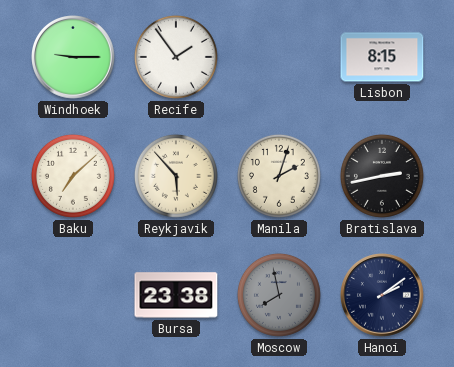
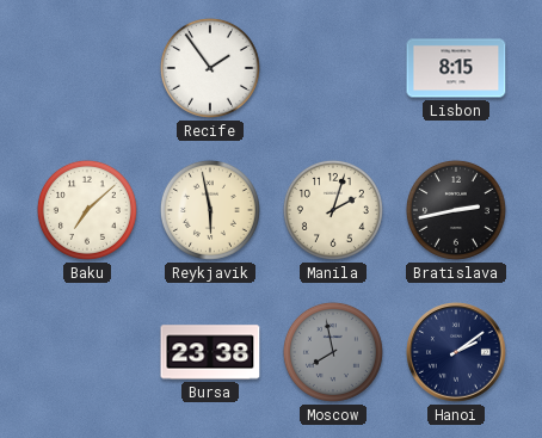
Windhoek: 9:15 -> none (74, 58)
Reykjavik: 5:53 -> 5:58 (210, 210)
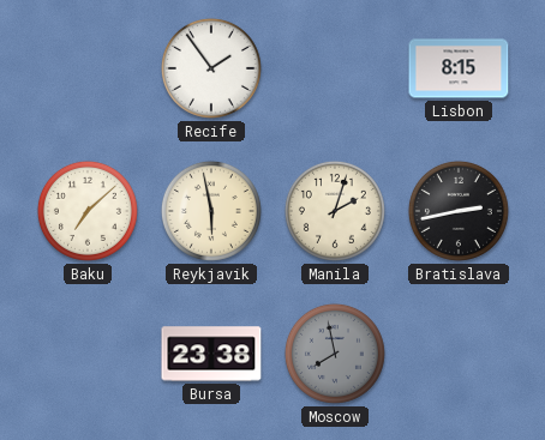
Hanoi: 2:09 -> none (457, 353)
